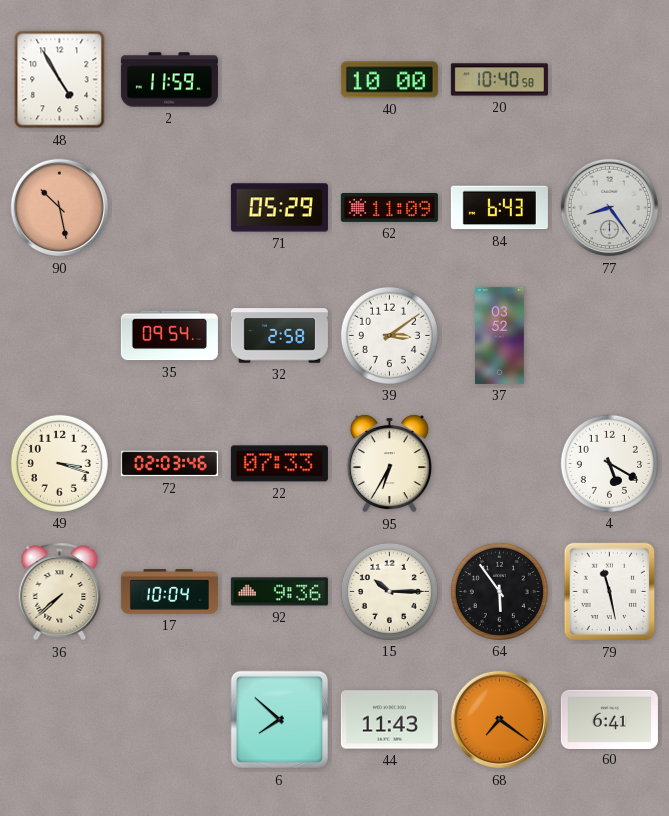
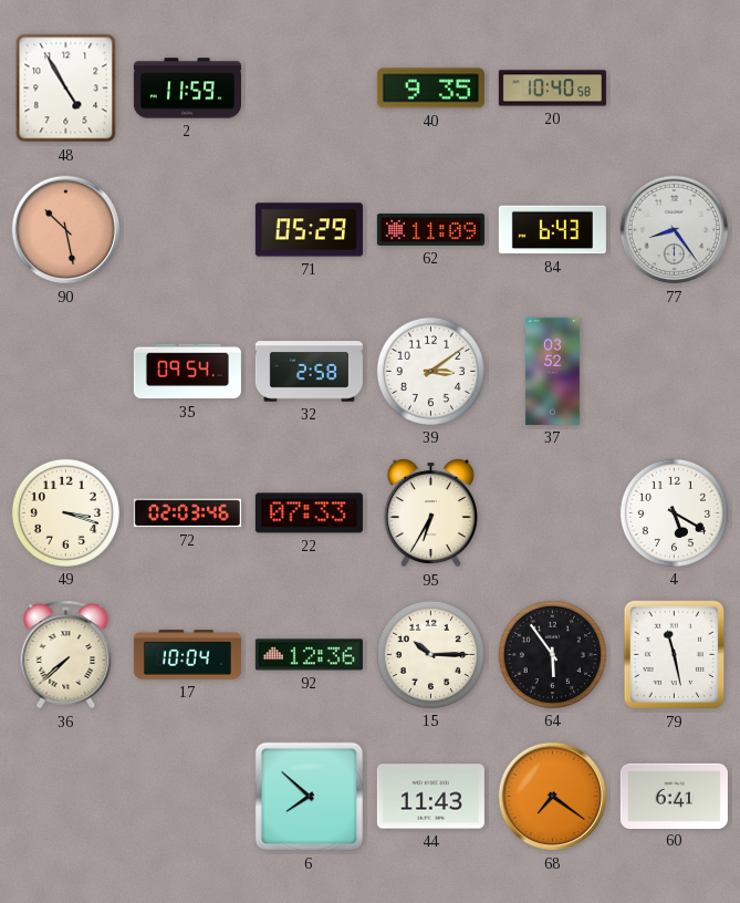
40: 10:00 -> 9:35 (430, 89)
92: 9:36 -> 12:36 (309, 655)
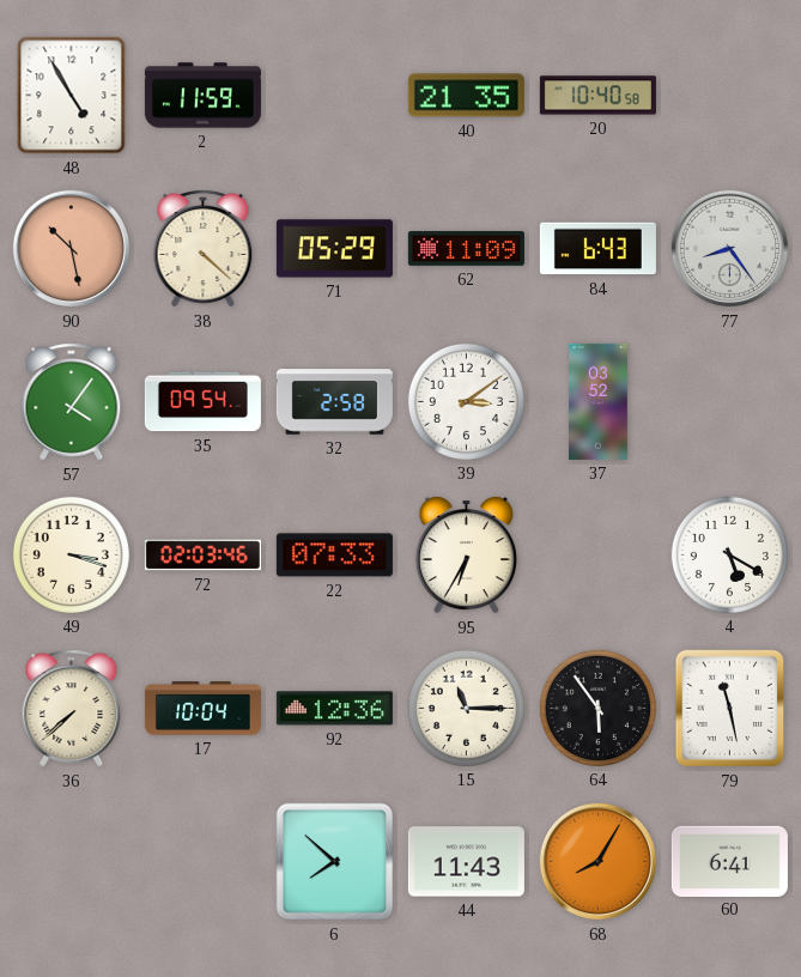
40: 9:35 -> 21:35 (466, 96)
38: none -> 4:22 (204, 249)
57: none -> 4:06 (72, 402)
15: 10:15 -> 11:15 (466, 708)
68: 7:21 -> 8:05 (599, 862)
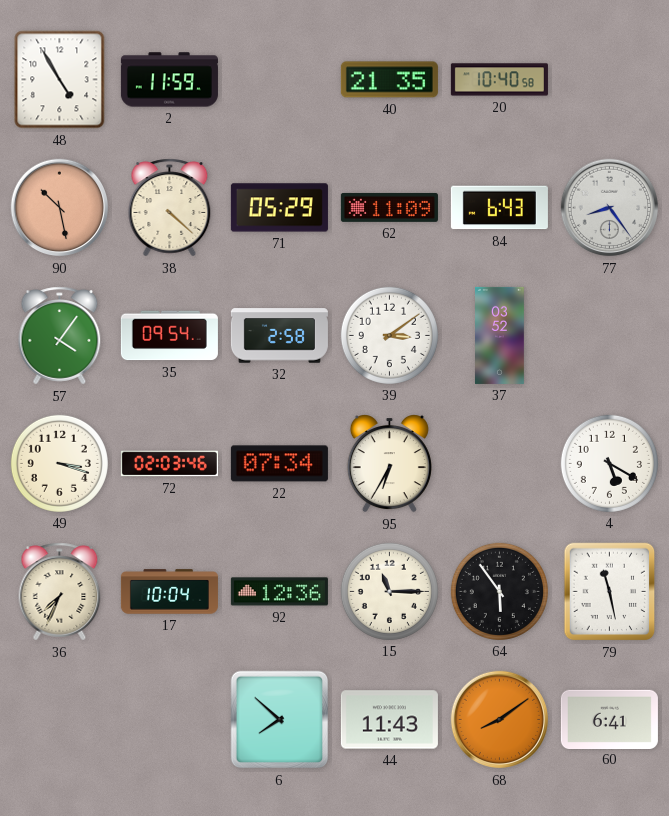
22: 07:33 -> 07:34 (279, 464)
36: 7:38 -> 7:34 (60, 592)
68: 8:05 -> 8:09 (500, 720)
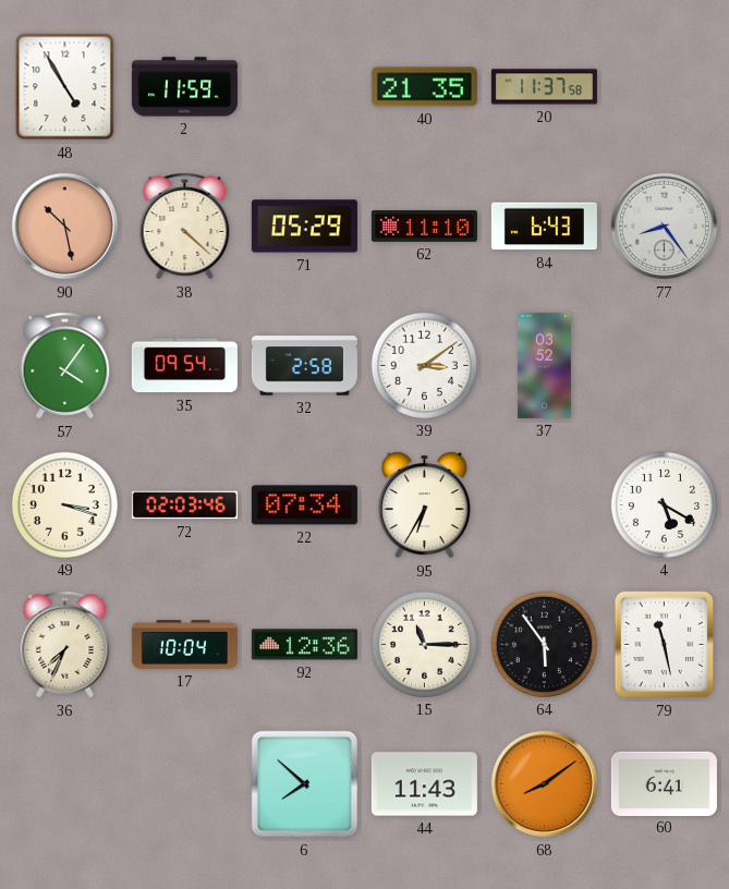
20: 10:40 -> 11:37 (544, 87)
62: 11:09 -> 11:10 (424, 226)
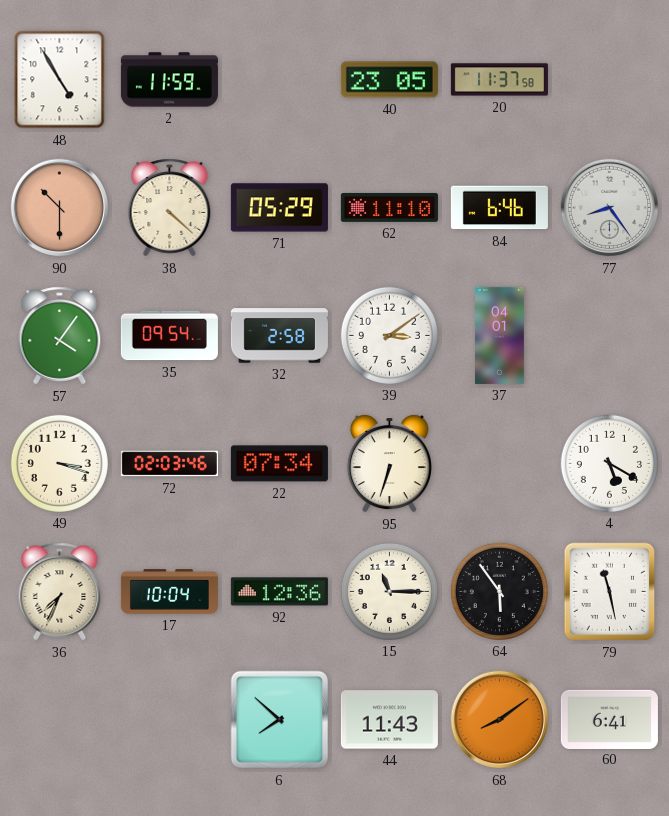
40: 21:35 -> 23:05 (389, 80)
90: 10:28 -> 10:30 (60, 208)
84: 6:43 -> 6:46 (499, 208)
37: 03:52 -> 04:01 (500, 335)
95: 6:35 -> 6:33 (389, 464)
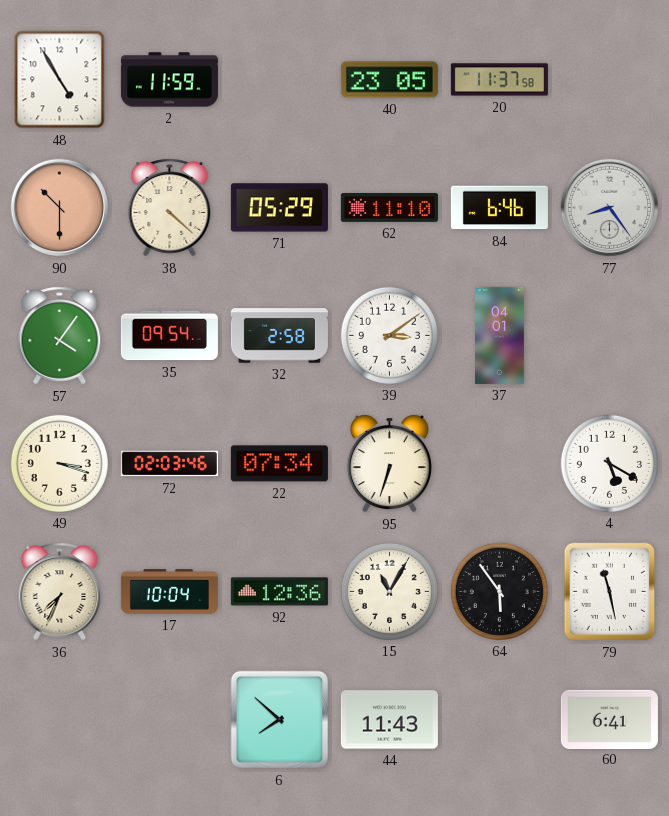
15: 11:15 -> 11:05 (389, 591)
68: 8:09 -> none (500, 720)
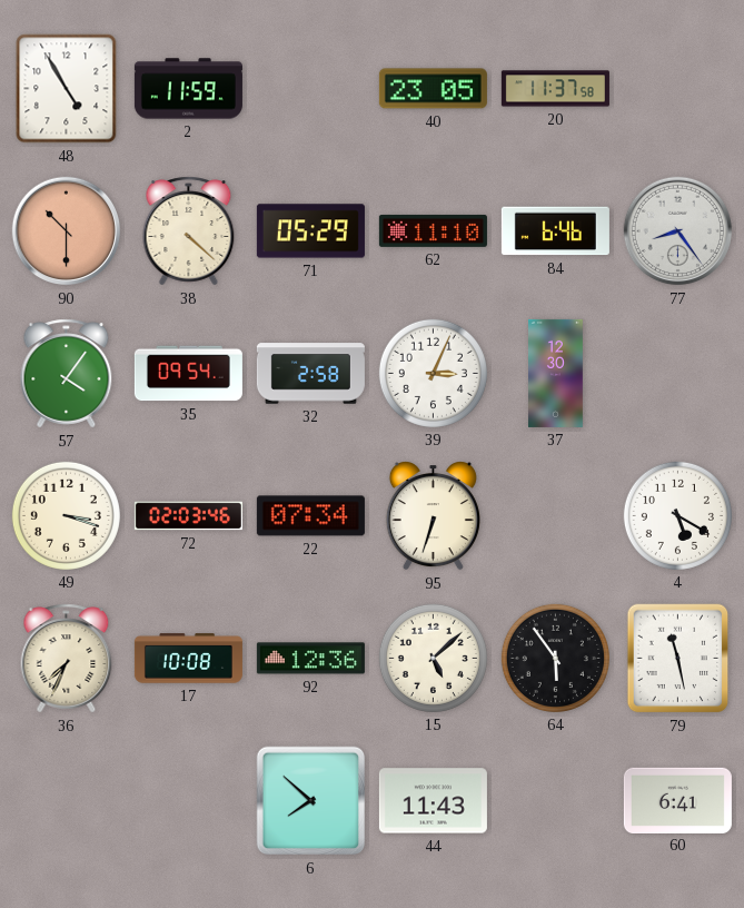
39: 3:09 -> 3:04 (433, 373)
37: 04:01 -> 12:30 (556, 373)
17: 10:04 -> 10:08 (188, 659)
15: 11:05 -> 5:08 (433, 658)
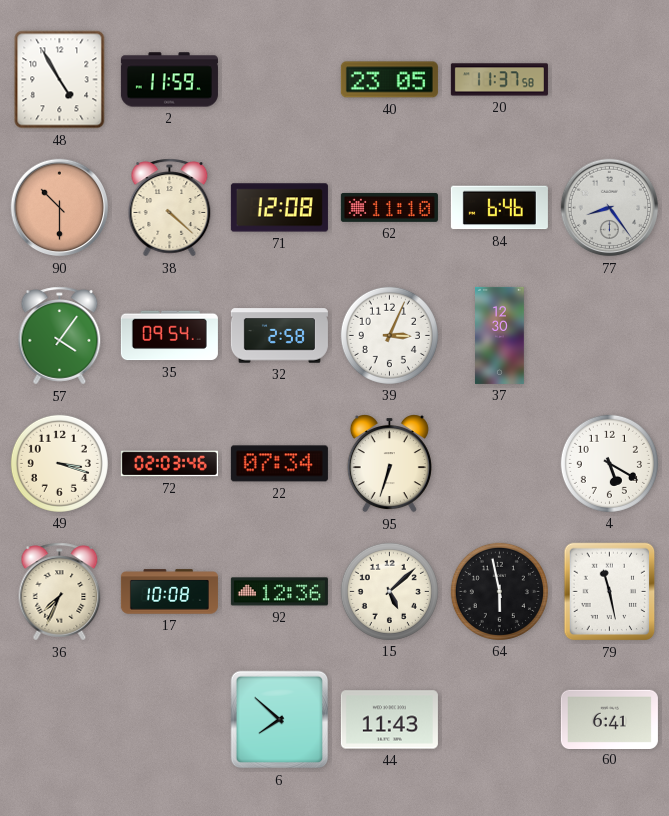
71: 05:29 -> 12:08 (279, 208)
64: 5:54 -> 5:58 (499, 591)
